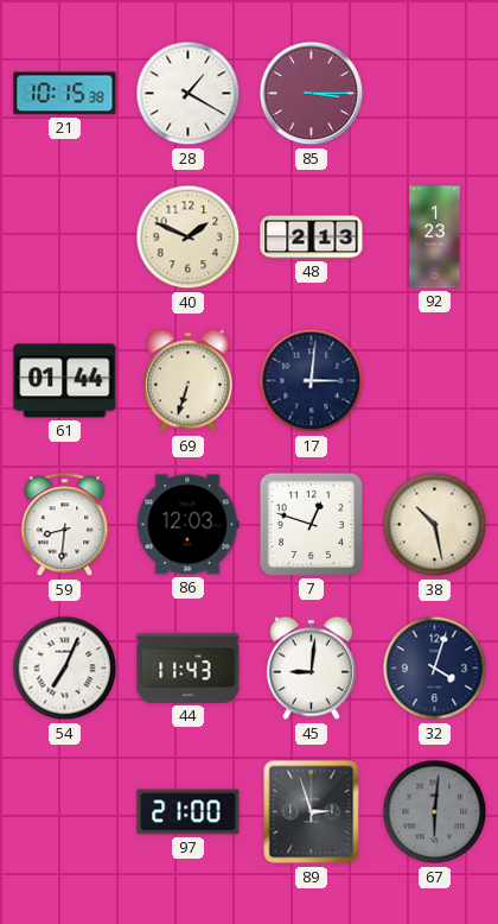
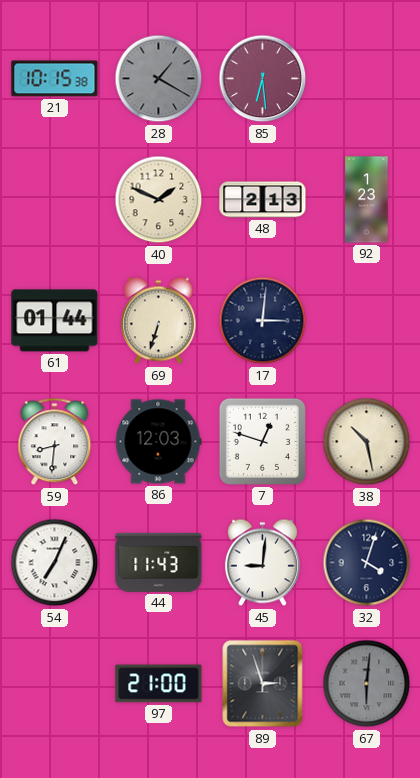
28 dial: white -> grey (159, 79)
85: 3:15 -> 6:29 (263, 79)
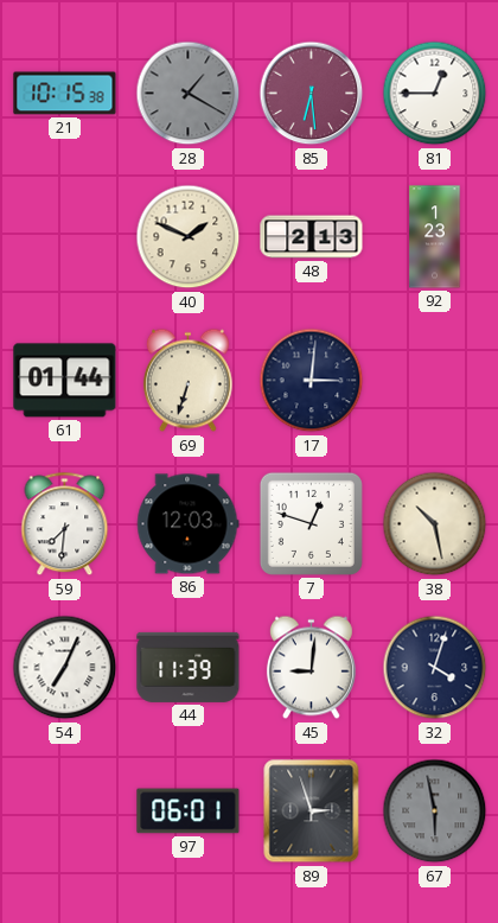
81: none -> 12:45 (435, 94)
59: 8:31 -> 7:31 (65, 524)
44: 11:43 -> 11:39 (189, 667)
97: 21:00 -> 06:01 (189, 811)
67: 6:01 -> 5:58 (435, 811)
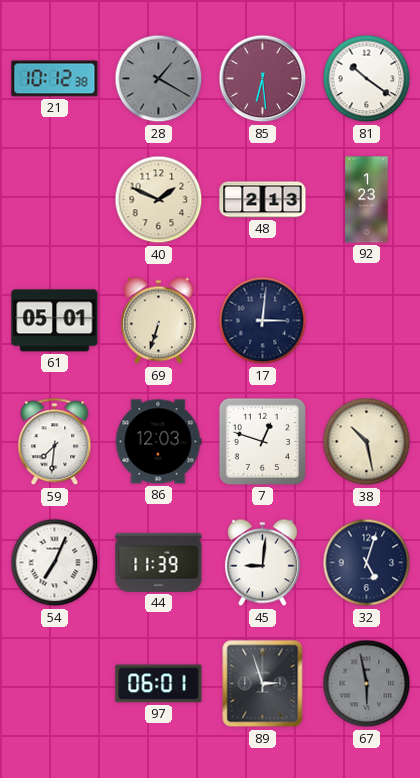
21: 10:15 -> 10:12 (55, 79)
81: 12:45 -> 10:21 (367, 79)
61: 01:44 -> 05:01 (55, 321)
32: 4:03 -> 5:03 (367, 563)
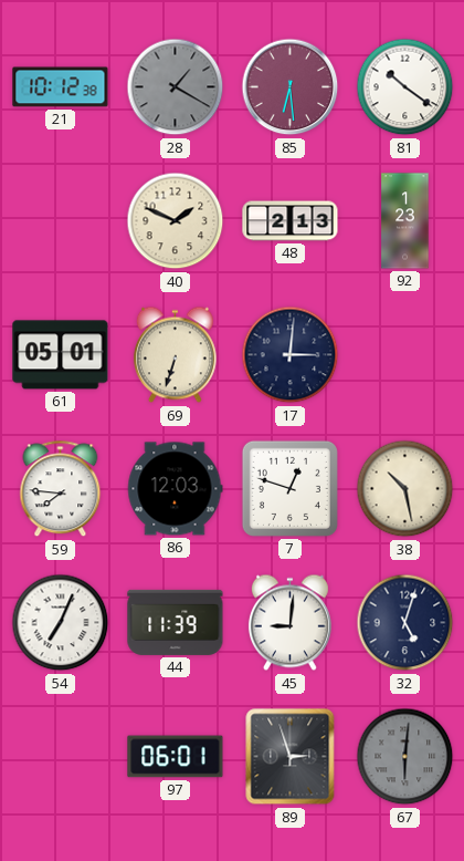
59: 7:31 -> 7:46 (61, 489)
67: 5:58 -> 6:01 (405, 757)
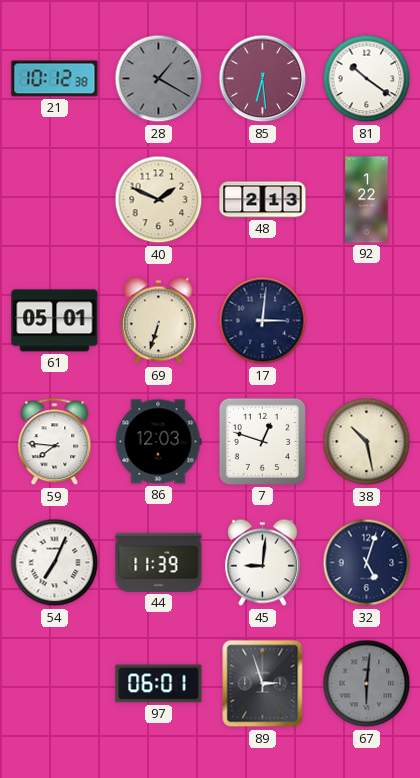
92: 1:23 -> 1:22 (367, 200)
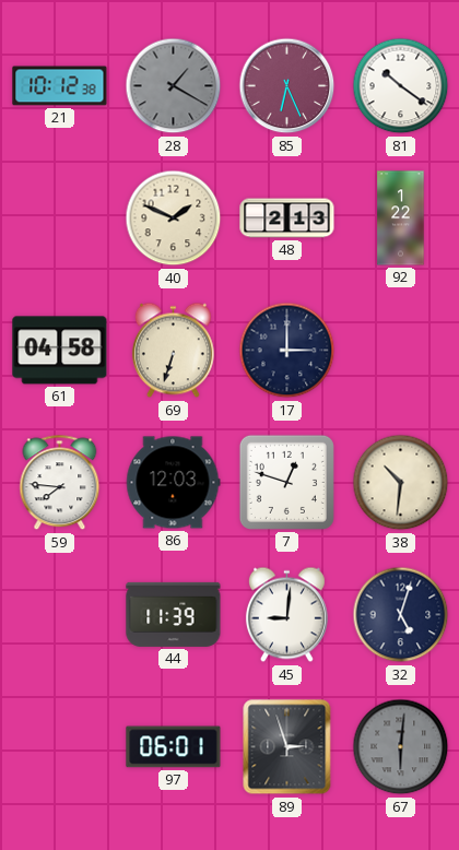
85: 6:29 -> 6:26 (287, 86)
61: 05:01 -> 04:58 (60, 351)
17: 3:01 -> 3:00 (287, 351)
38: 10:28 -> 10:31 (401, 483)
54: 7:04 -> none (55, 563)
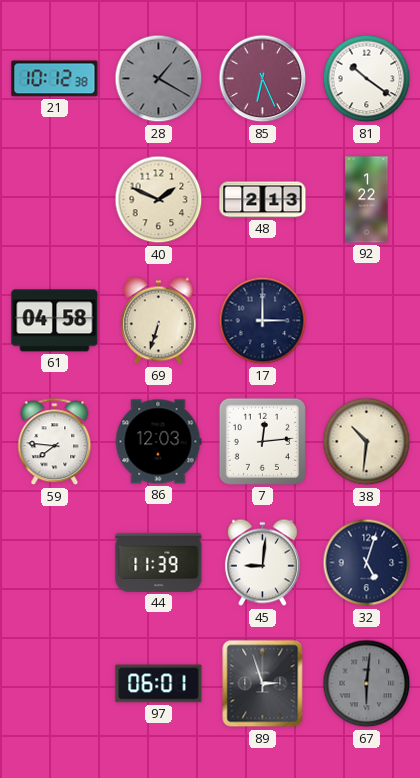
7: 12:48 -> 12:14 (262, 441)
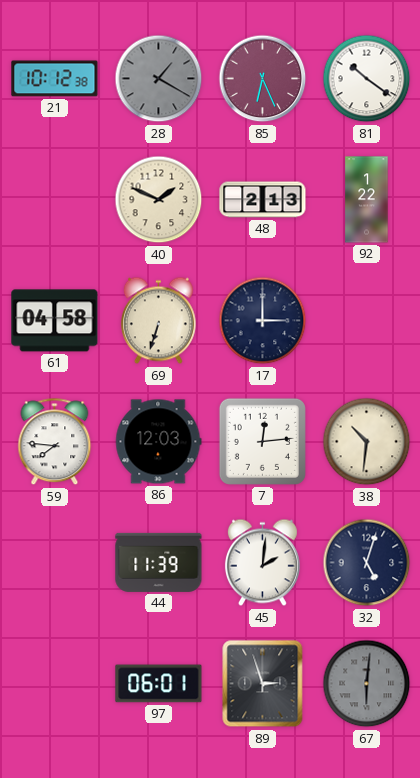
45: 9:01 -> 2:01 (262, 563)
